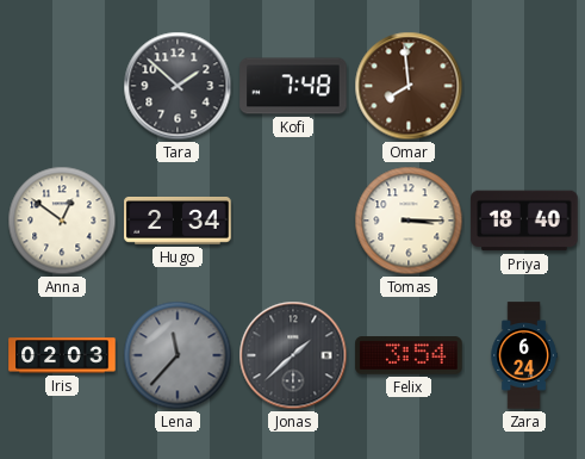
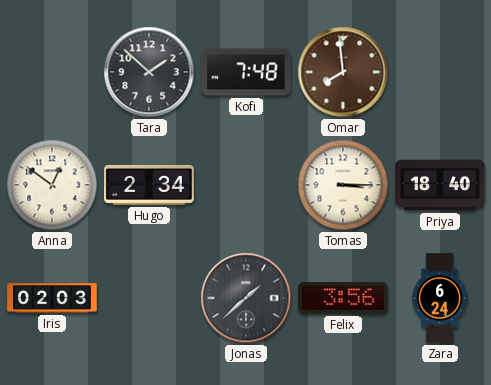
Lena: 11:37 -> none (178, 355)
Felix: 3:54 -> 3:56 (343, 298)
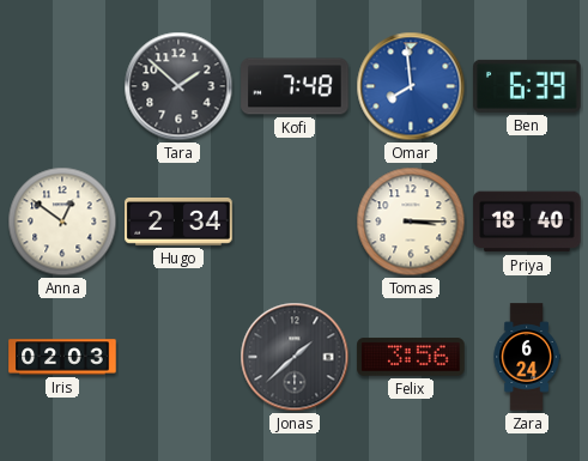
Omar dial: brown -> blue (411, 86)
Ben: none -> 6:39 (527, 86)
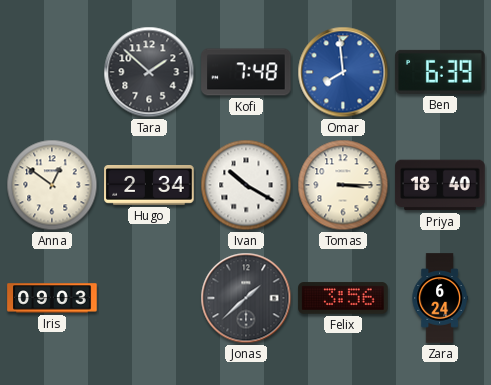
Ivan: none -> 10:20 (246, 185)
Iris: 02:03 -> 09:03 (52, 298)
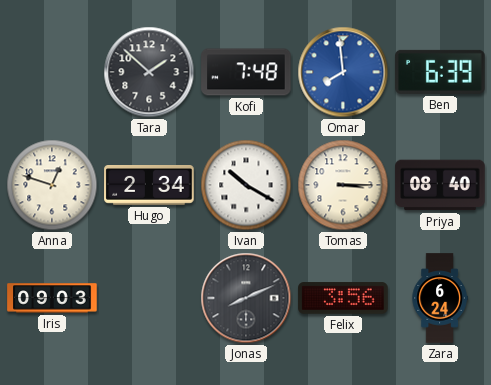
Anna: 12:51 -> 12:48 (52, 185)
Priya: 18:40 -> 08:40 (440, 185)
Jonas: 1:38 -> 8:11 (246, 298)
